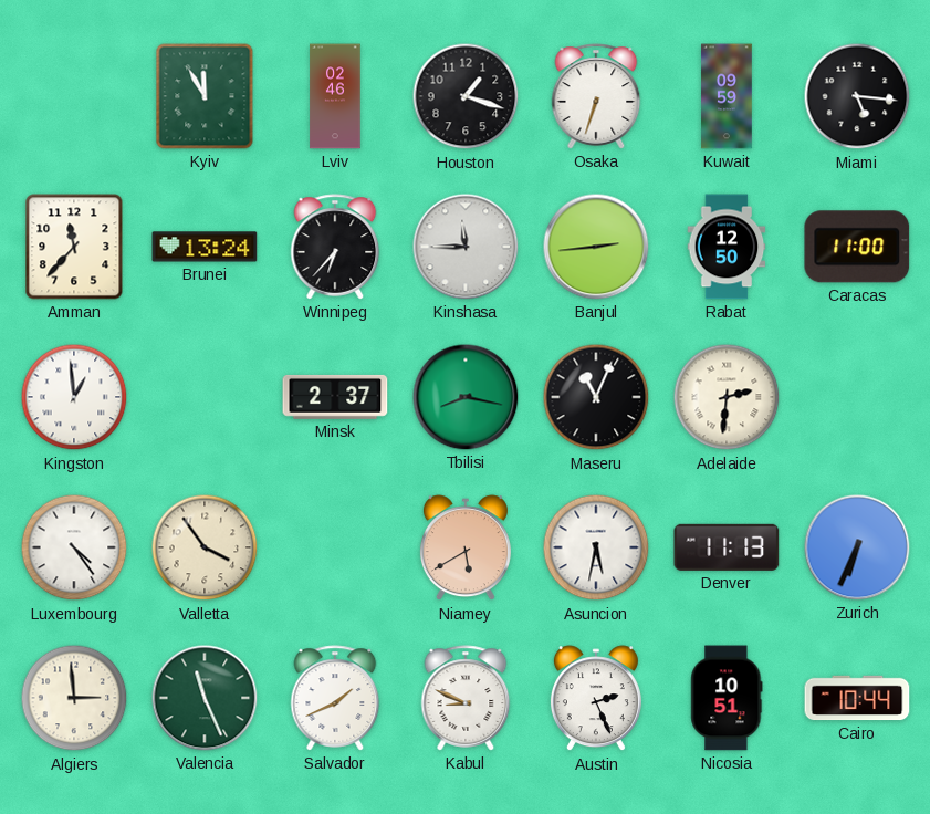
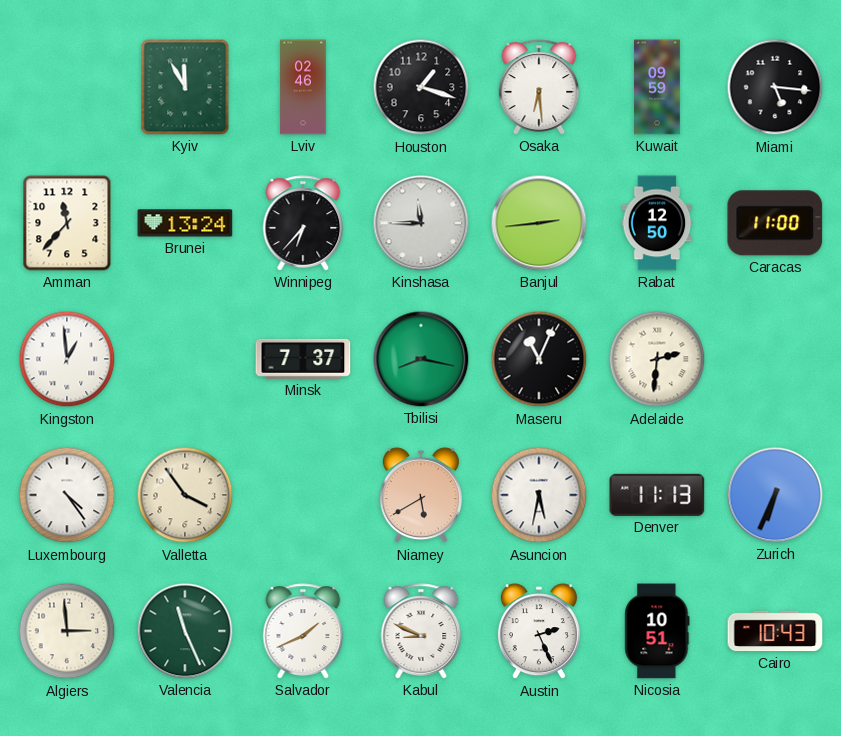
Osaka: 6:33 -> 6:29 (539, 87)
Minsk: 2:37 -> 7:37 (303, 359)
Cairo: 10:44 -> 10:43 (775, 631)
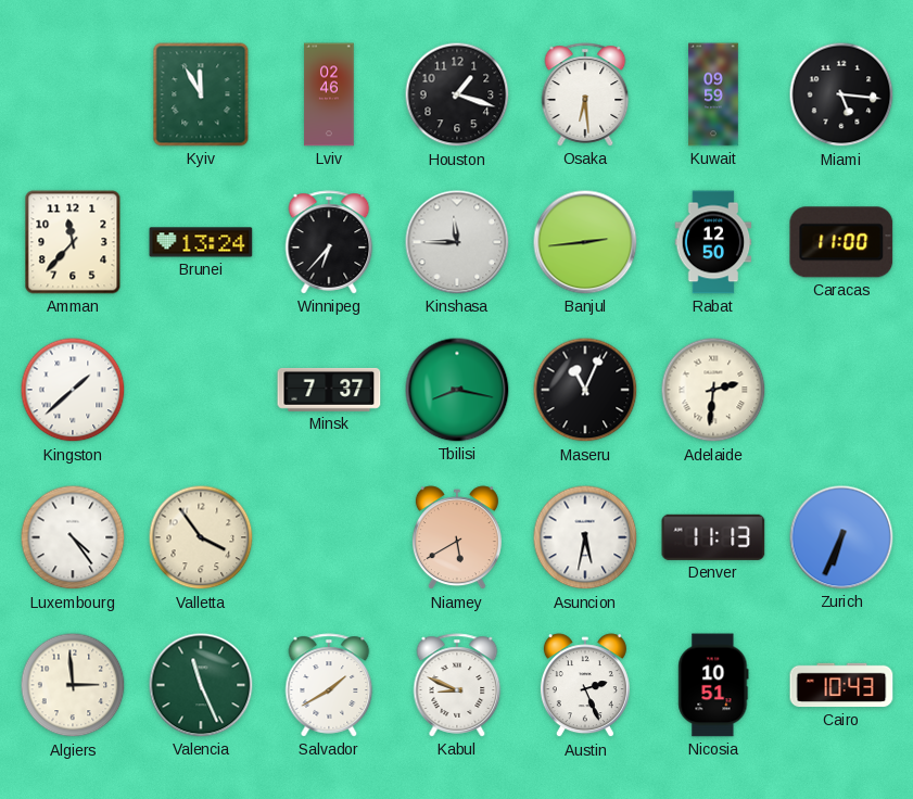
Kingston: 12:59 -> 1:38 (73, 390)
Salvador: 1:41 -> 1:40 (329, 685)
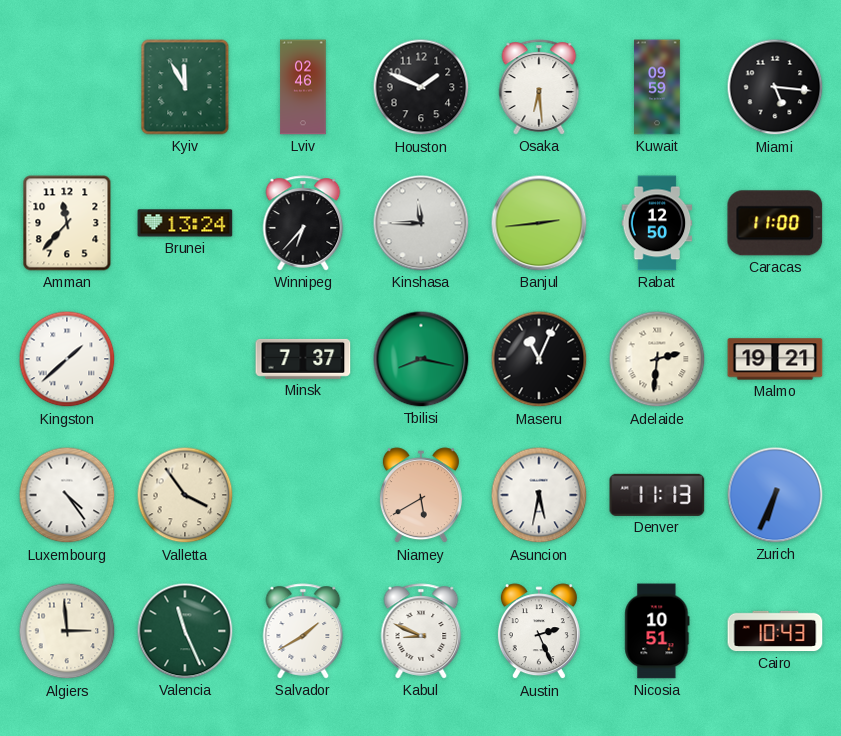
Houston: 1:18 -> 1:49 (421, 87)
Malmo: none -> 19:21 (775, 359)
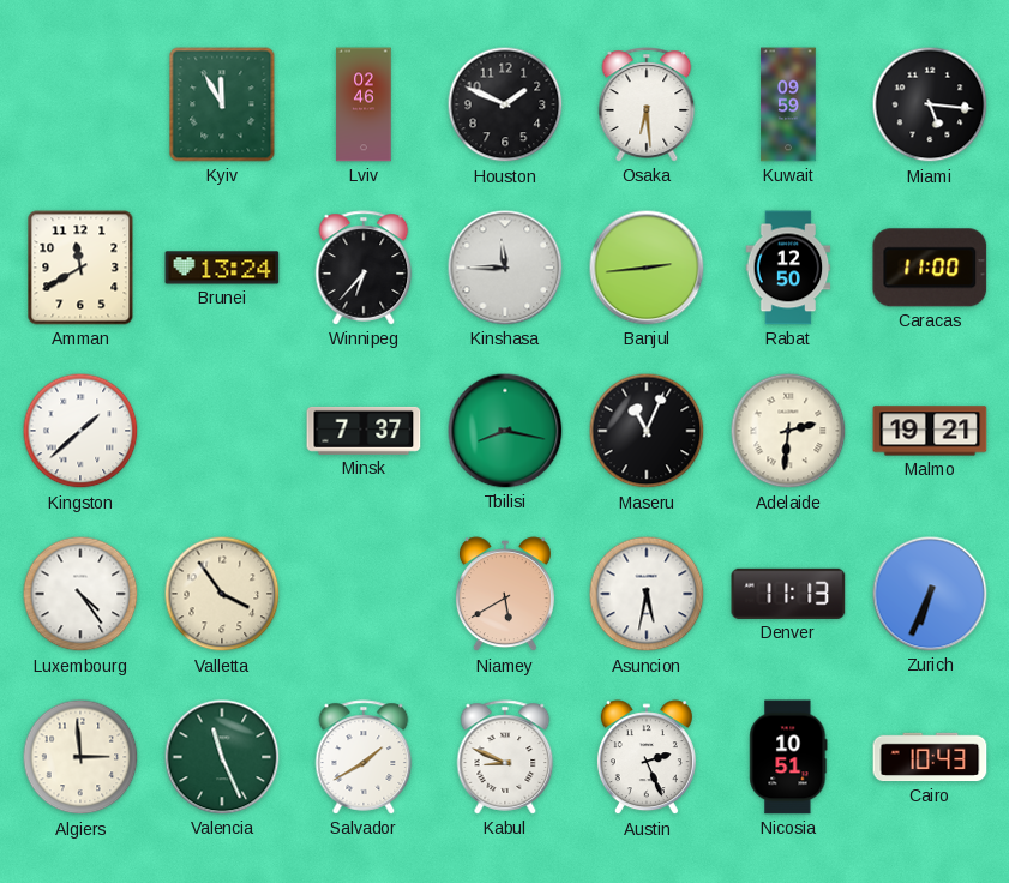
Amman: 11:37 -> 11:40 (80, 268)
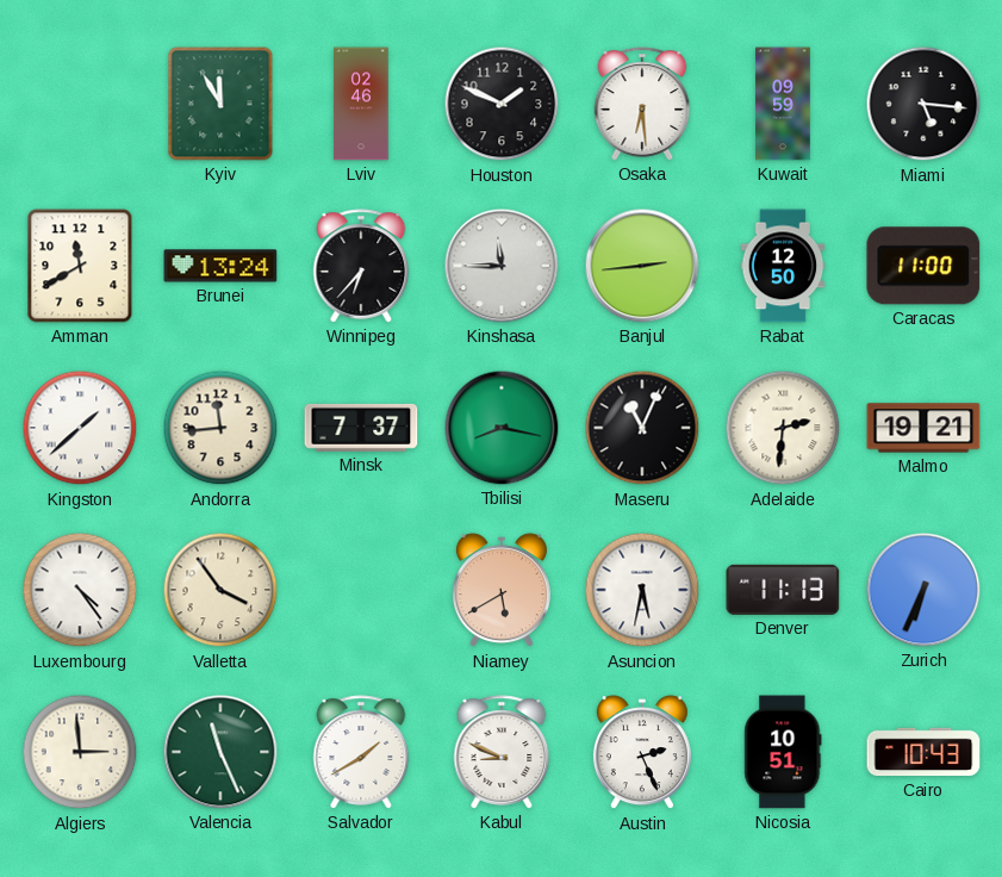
Andorra: none -> 11:44 (220, 428)
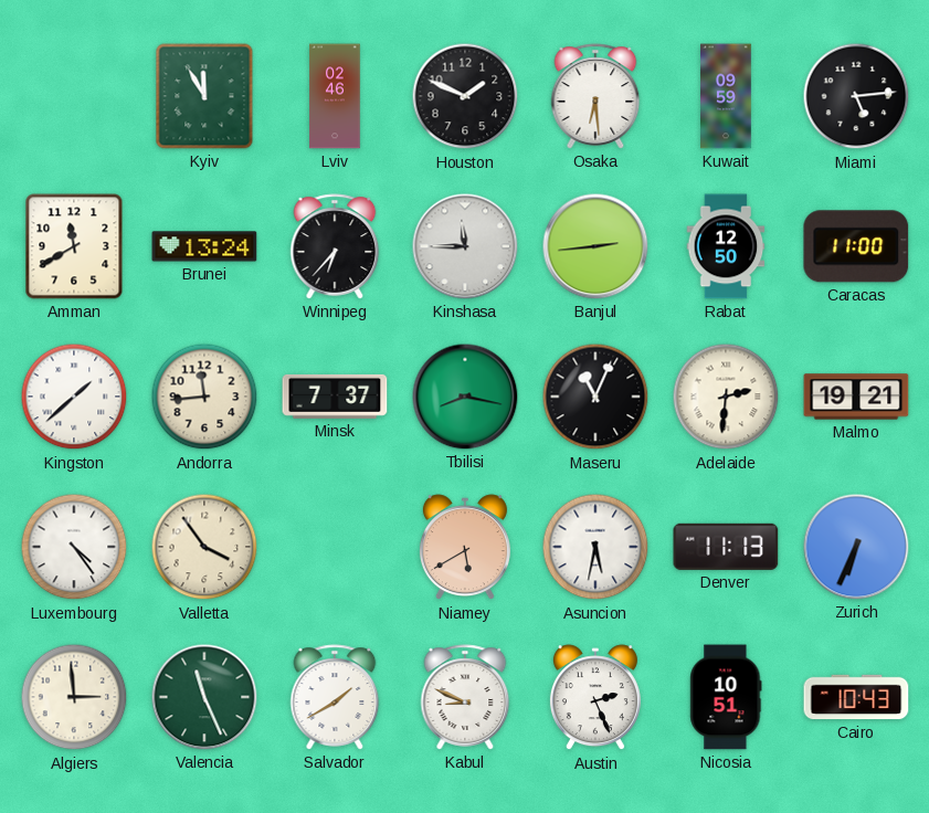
Miami: 5:16 -> 5:14 (856, 96)
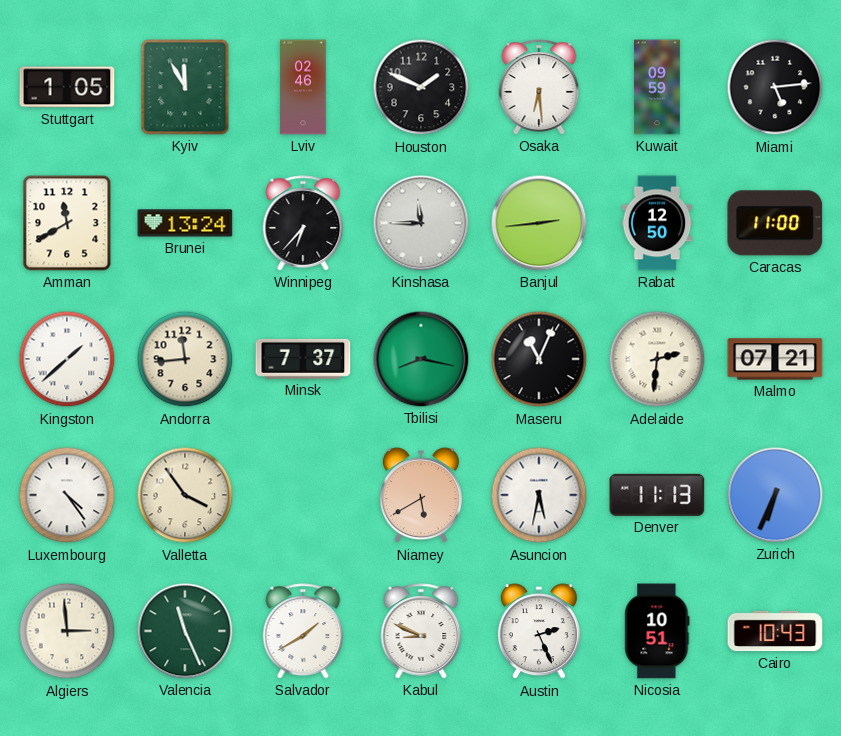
Stuttgart: none -> 1:05 (67, 87)
Malmo: 19:21 -> 07:21 (775, 359)
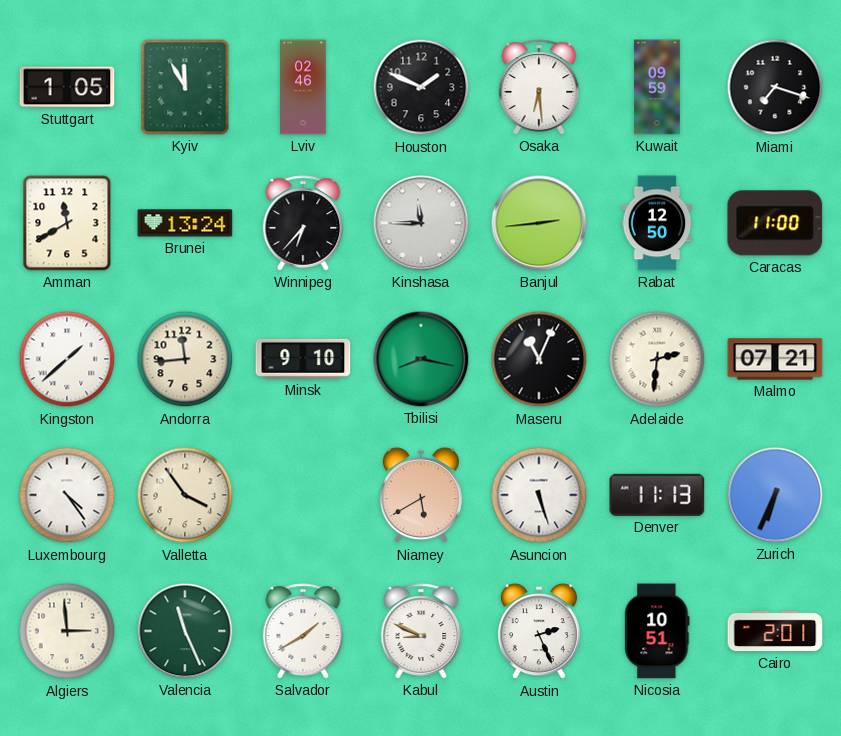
Miami: 5:14 -> 7:18 (775, 87)
Minsk: 7:37 -> 9:10 (303, 359)
Asuncion: 5:32 -> 5:27 (539, 495)
Cairo: 10:43 -> 2:01 (775, 631)
